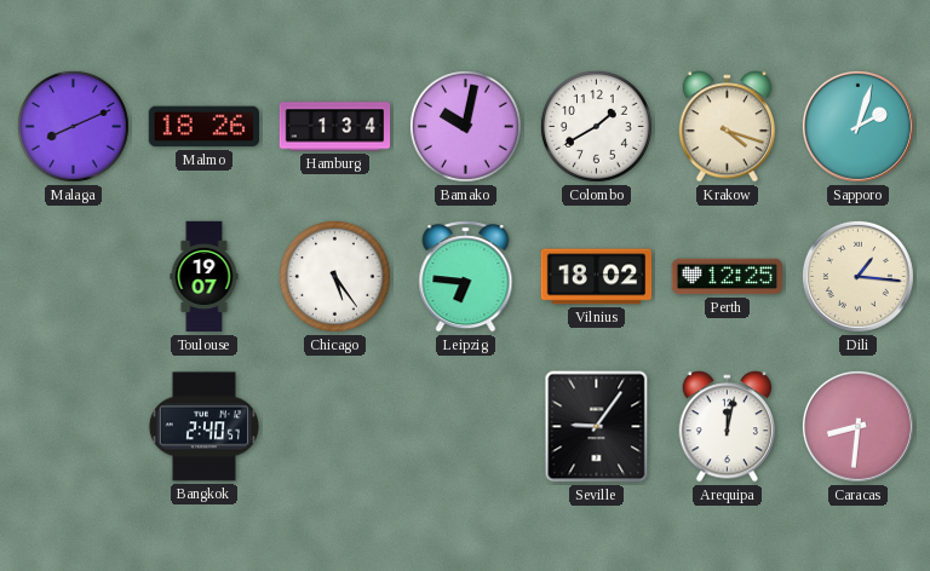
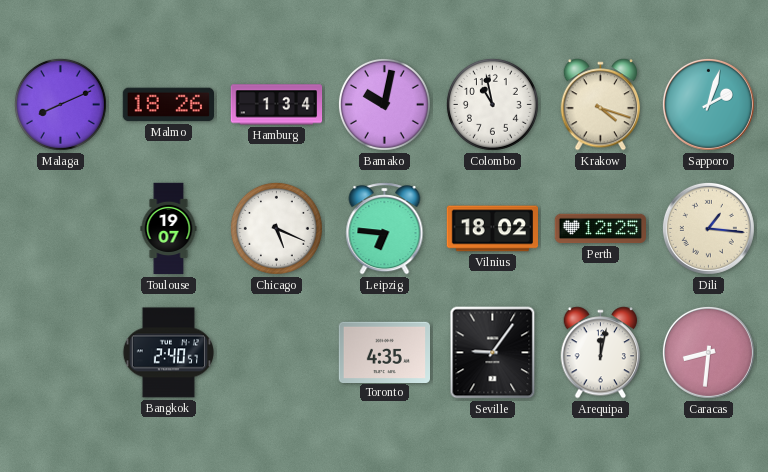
Colombo: 1:40 -> 10:58 (492, 104)
Chicago: 5:24 -> 5:19 (276, 228)
Toronto: none -> 4:35 (384, 352)
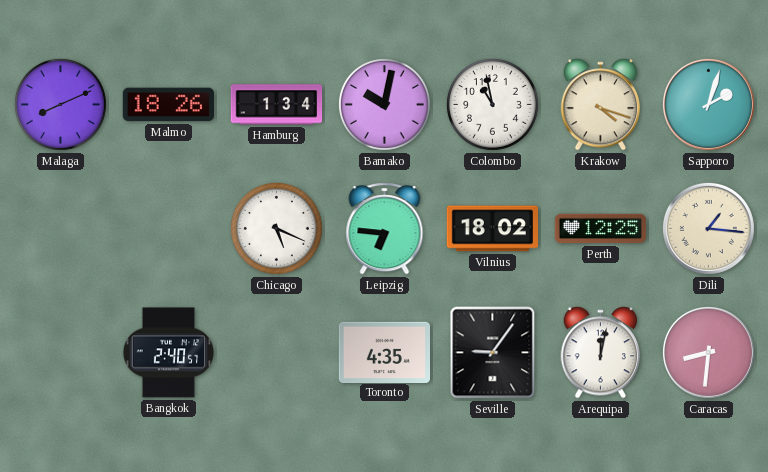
Toulouse: 19:07 -> none (169, 229)
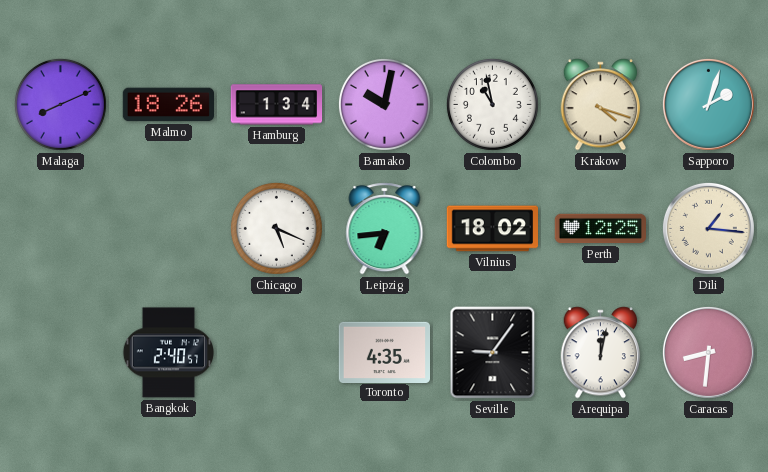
Leipzig: 6:46 -> 6:44 (385, 229)
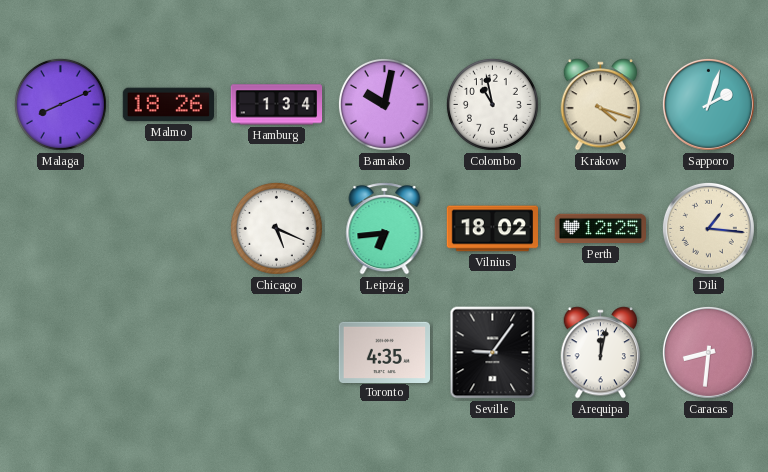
Bangkok: 2:40 -> none (168, 353)
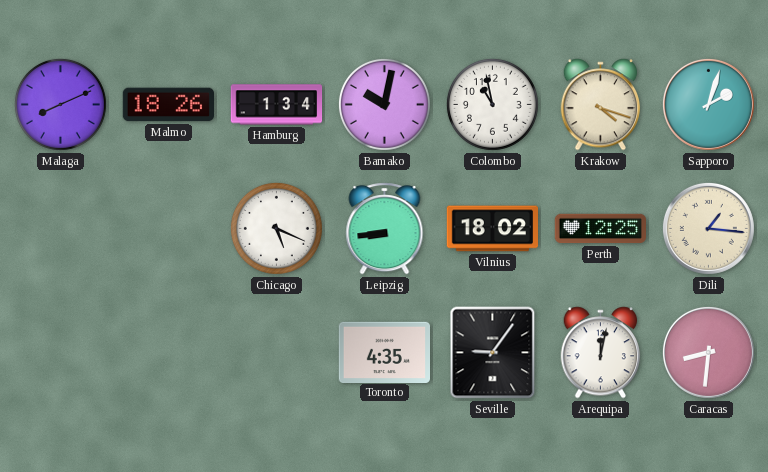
Leipzig: 6:44 -> 8:44 (385, 229)
